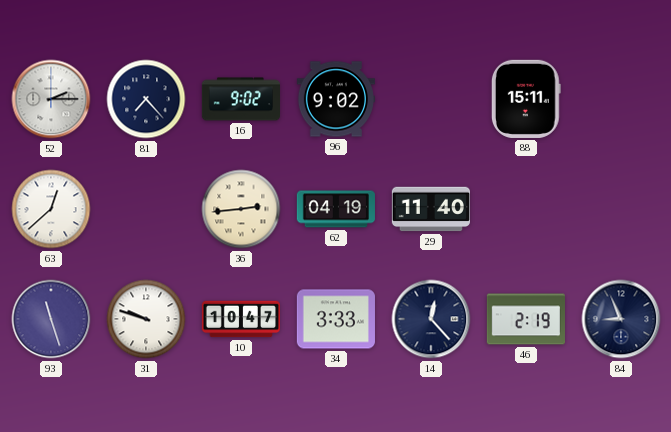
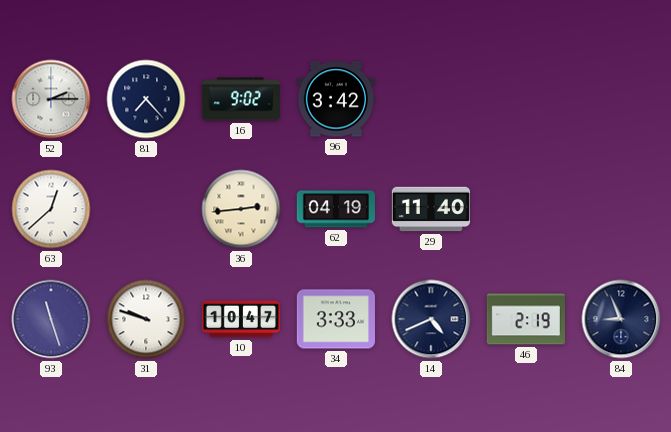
96: 9:02 -> 3:42 (336, 99)
88: 15:11 -> none (526, 99)
14: 12:23 -> 4:41 (431, 319)
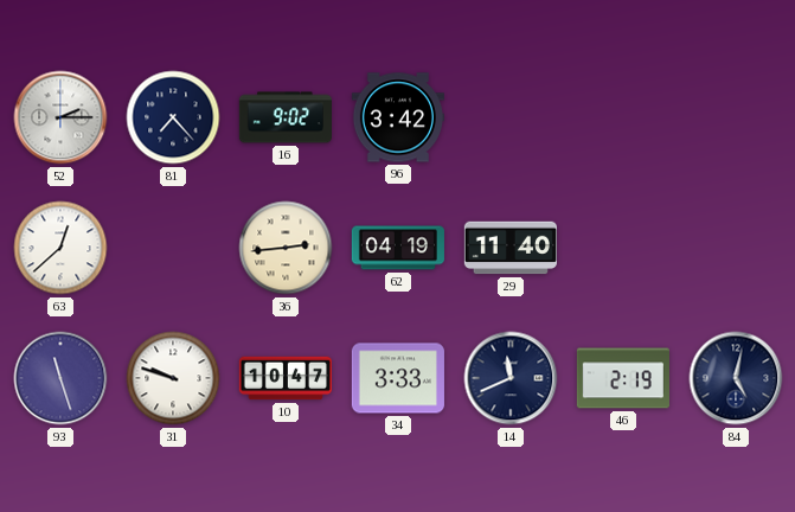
14: 4:41 -> 11:41 (511, 378)
84: 8:56 -> 5:02 (736, 378)
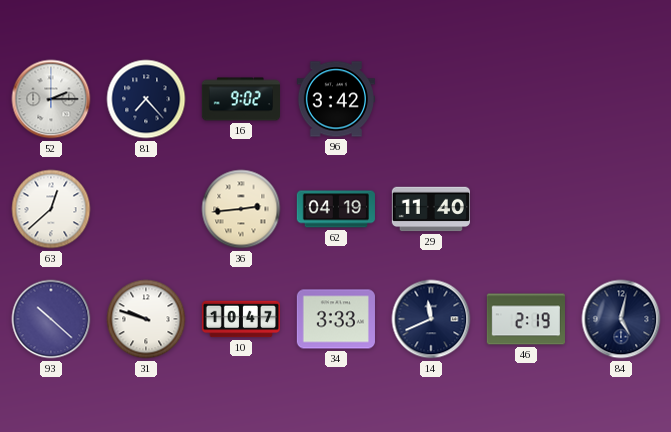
93: 11:27 -> 10:22 (51, 319)
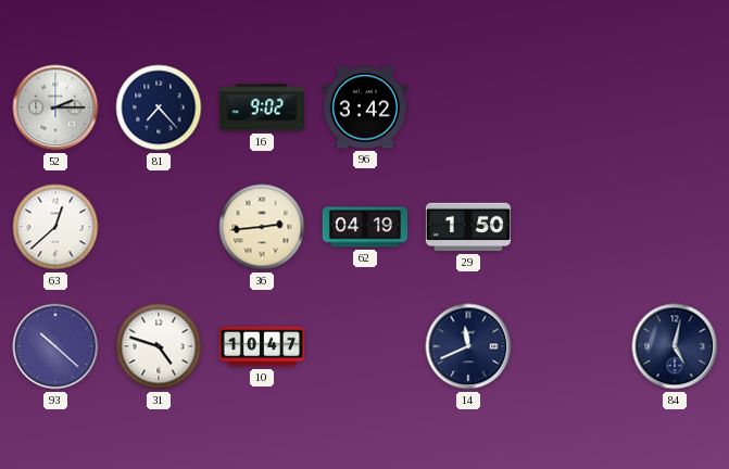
29: 11:40 -> 1:50 (467, 227)
31: 9:48 -> 4:48 (159, 346)
34: 3:33 -> none (336, 319)
46: 2:19 -> none (525, 319)
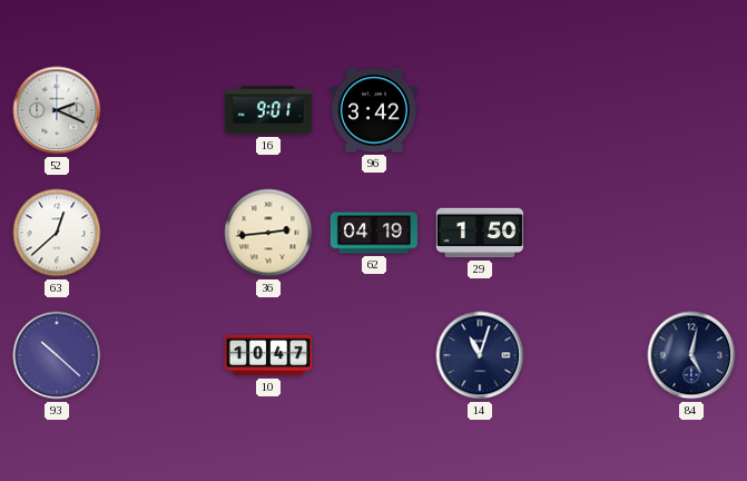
52: 2:15 -> 2:19 (57, 110)
81: 7:23 -> none (159, 107)
16: 9:02 -> 9:01 (267, 110)
31: 4:48 -> none (159, 346)
14: 11:41 -> 11:03 (480, 355)
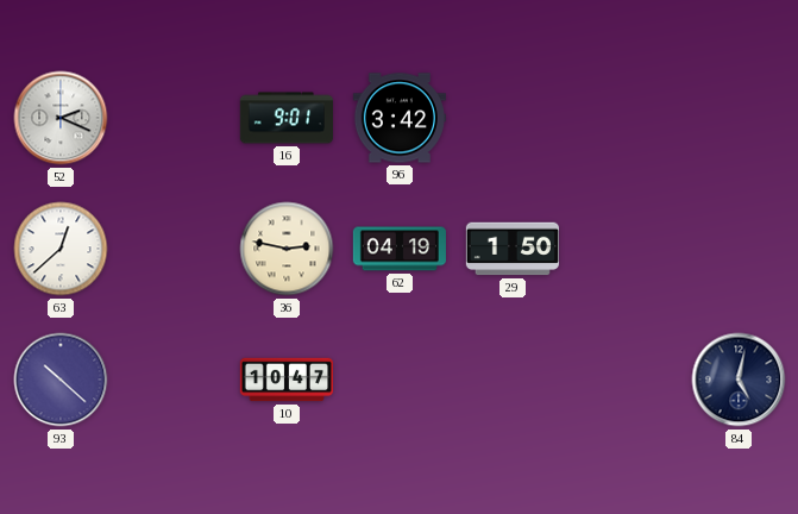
36: 2:44 -> 2:47 (287, 249)
14: 11:03 -> none (480, 355)
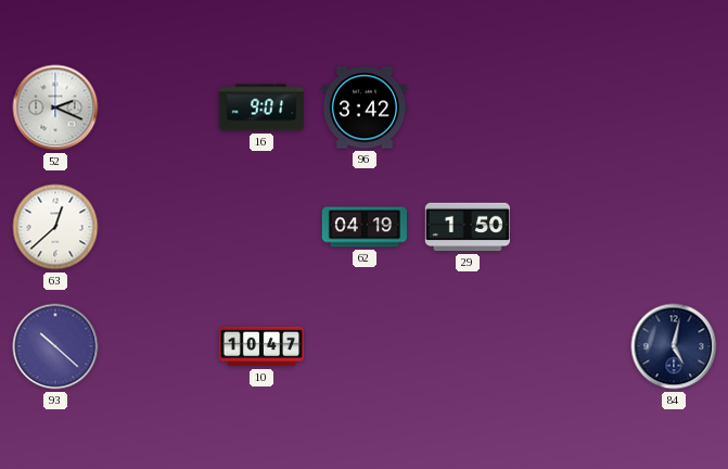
36: 2:47 -> none (287, 249)
